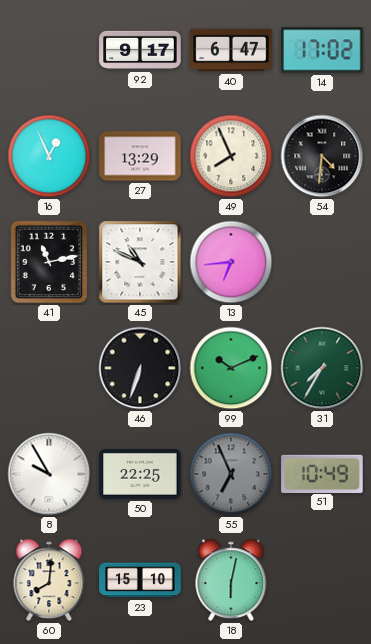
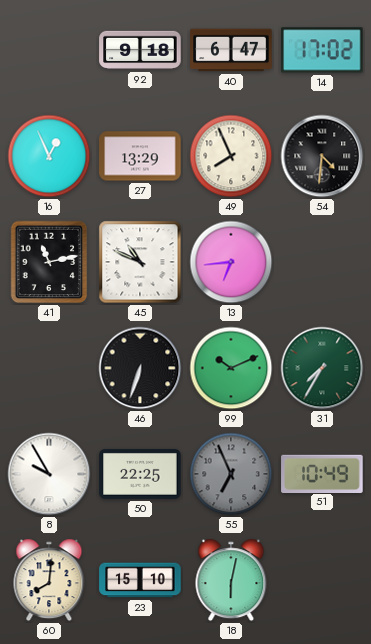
92: 9:17 -> 9:18 (140, 50)
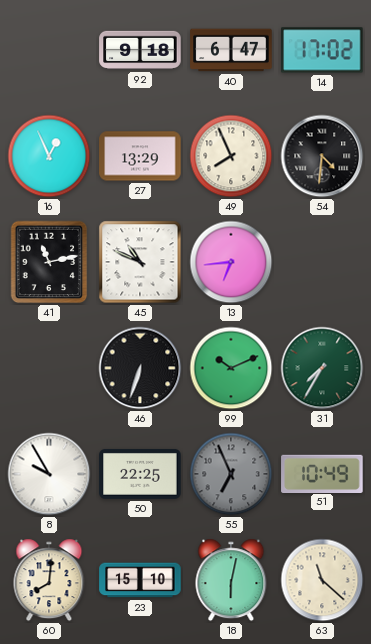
63: none -> 11:22 (322, 580)
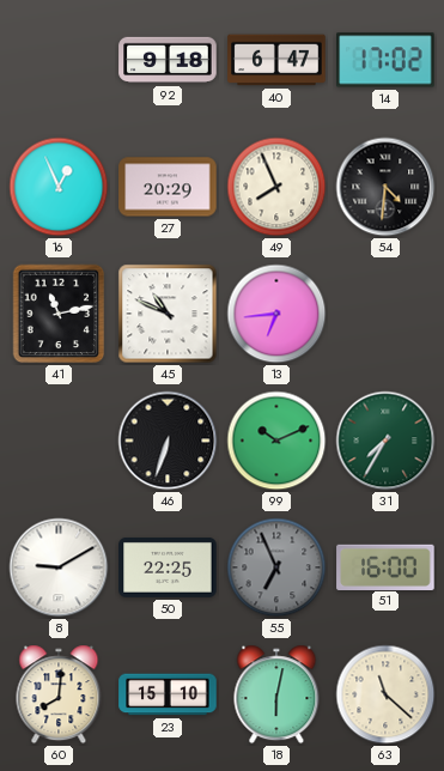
27: 13:29 -> 20:29 (168, 187)
8: 9:55 -> 9:10 (59, 567)
51: 10:49 -> 16:00 (385, 566)
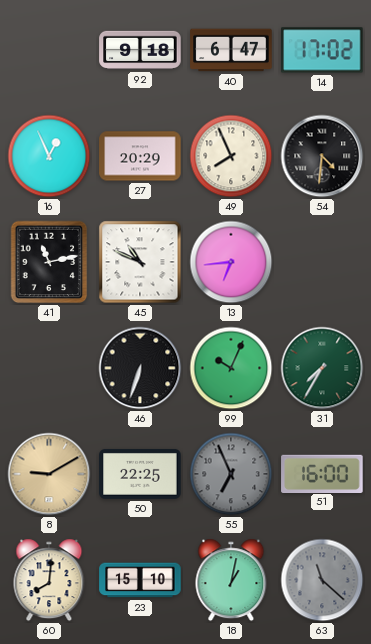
99: 10:11 -> 10:04 (231, 368)
8 dial: white -> champagne (49, 474)
18: 6:02 -> 1:02 (231, 580)
63 dial: cream -> grey (322, 580)
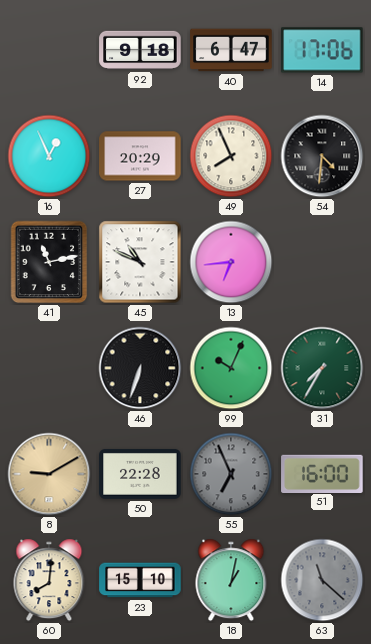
14: 17:02 -> 17:06 (322, 50)
50: 22:25 -> 22:28 (140, 474)
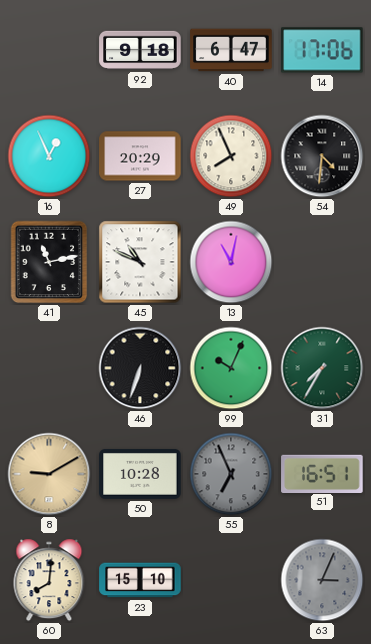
13: 6:44 -> 11:02 (231, 262)
50: 22:28 -> 10:28 (140, 474)
51: 16:00 -> 16:51 (322, 473)
18: 1:02 -> none (231, 580)
63: 11:22 -> 3:04 (322, 580)
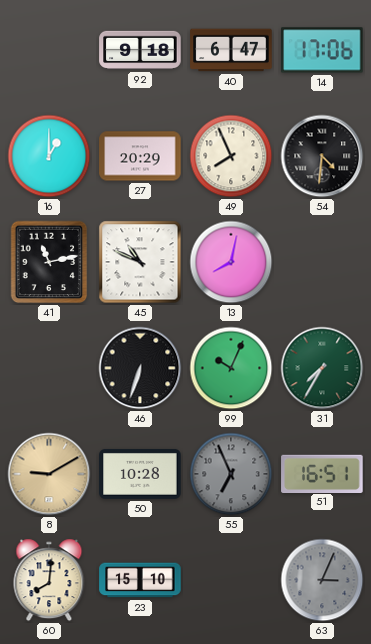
16: 12:56 -> 1:00 (49, 156)
13: 11:02 -> 8:02 (231, 262)
